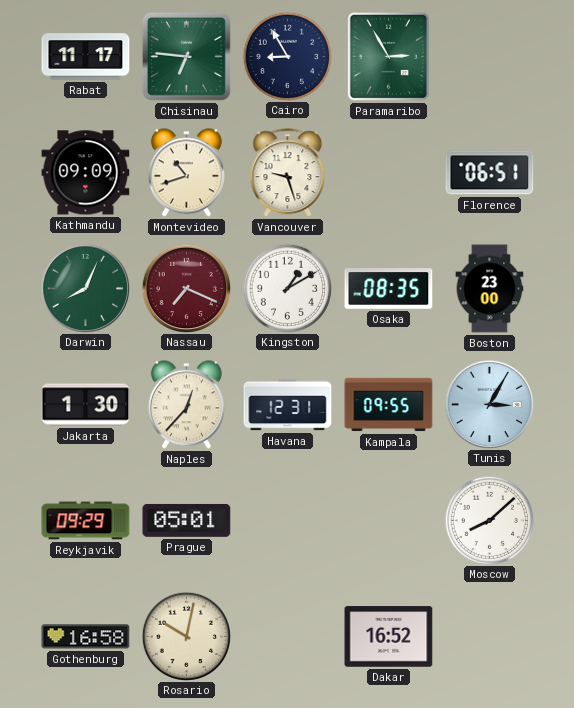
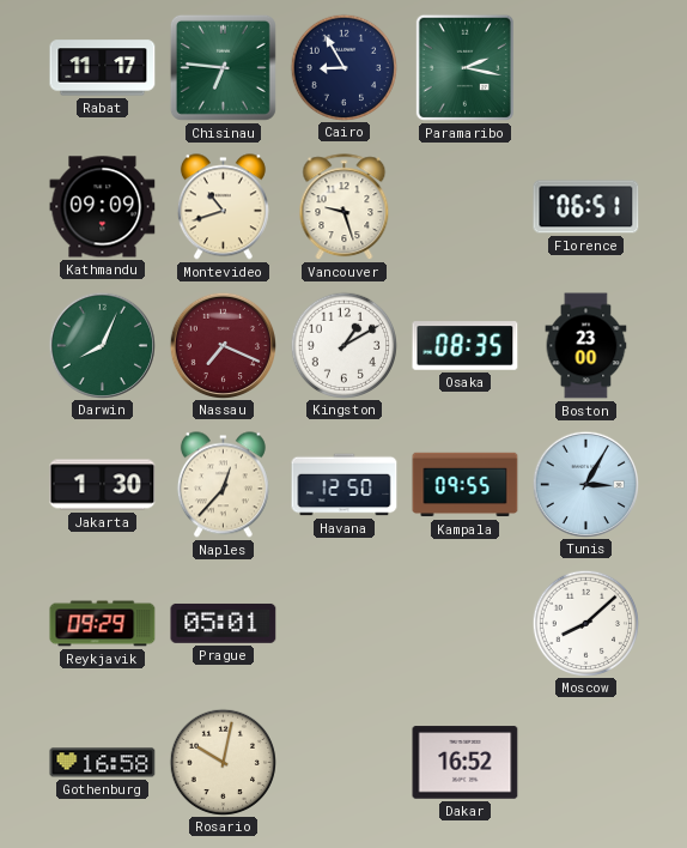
Paramaribo: 2:55 -> 2:17 (464, 67)
Havana: 12:31 -> 12:50 (345, 485)
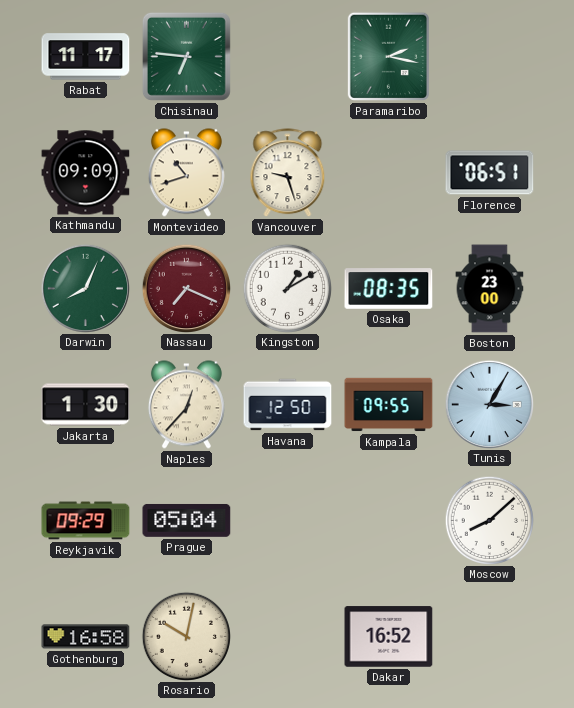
Cairo: 8:55 -> none (343, 67)
Prague: 05:01 -> 05:04 (187, 520)
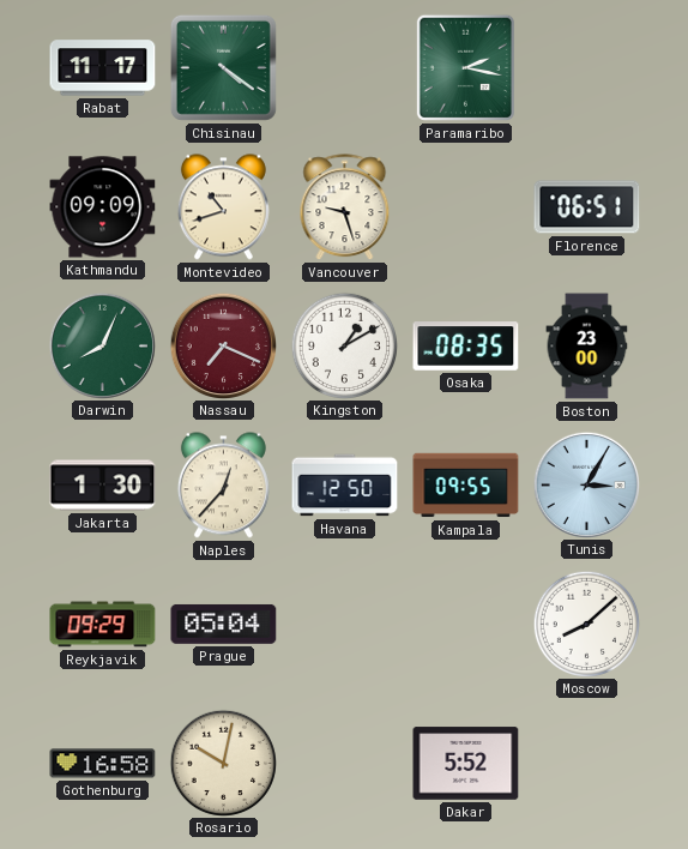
Chisinau: 6:46 -> 4:21 (223, 67)
Dakar: 16:52 -> 5:52 (466, 764)
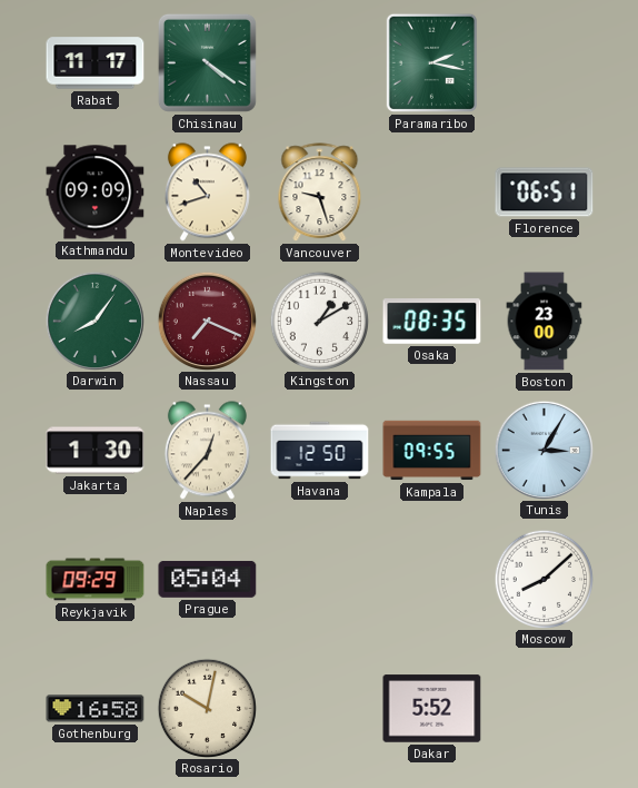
Darwin: 8:04 -> 8:06 (94, 321)
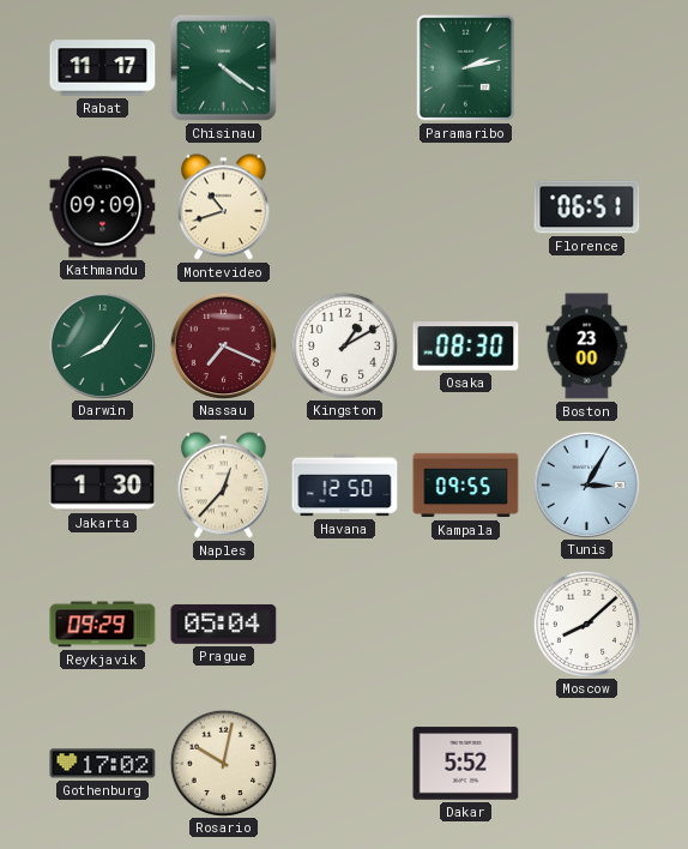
Paramaribo: 2:17 -> 2:13 (465, 67)
Vancouver: 9:27 -> none (320, 193)
Osaka: 08:35 -> 08:30 (466, 347)
Gothenburg: 16:58 -> 17:02 (103, 764)
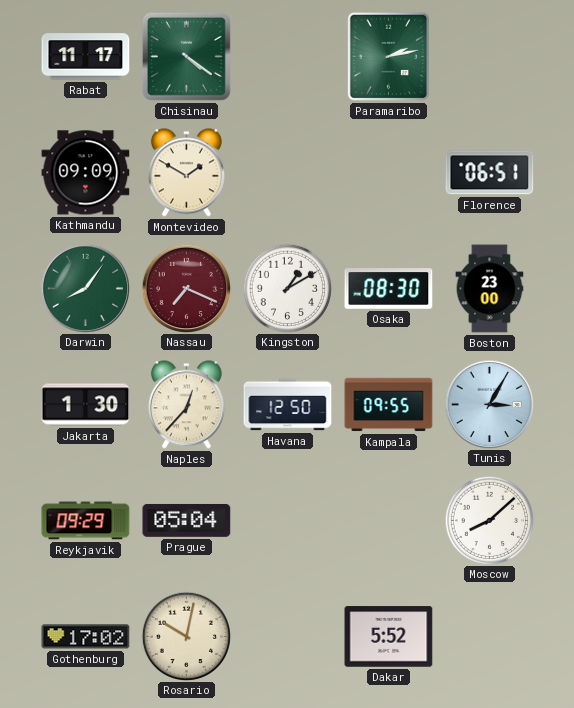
Montevideo: 10:42 -> 1:50 (186, 173)
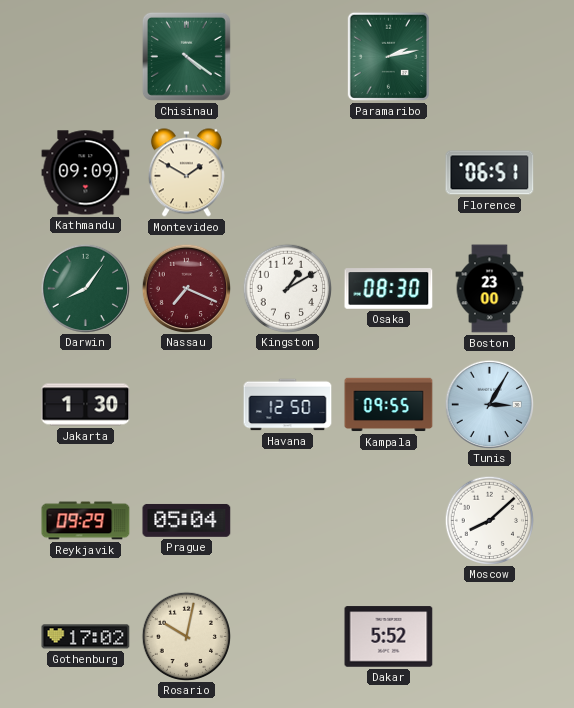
Rabat: 11:17 -> none (86, 57)
Naples: 12:37 -> none (186, 405)
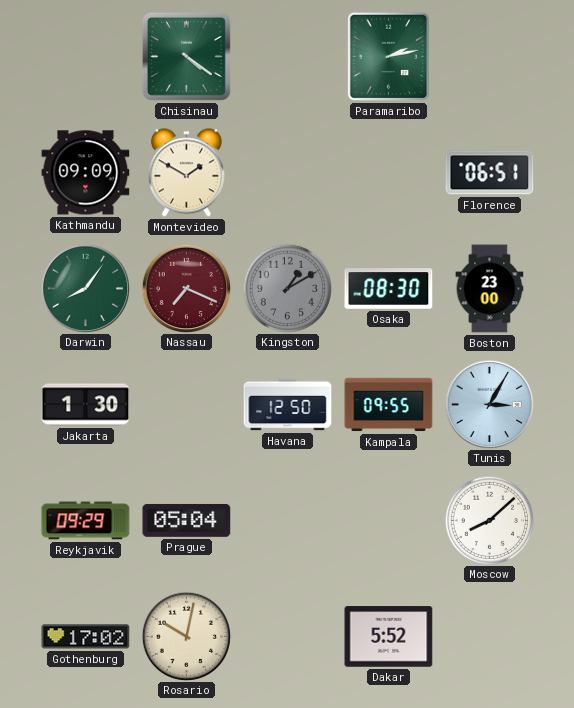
Kingston dial: white -> grey (287, 288)
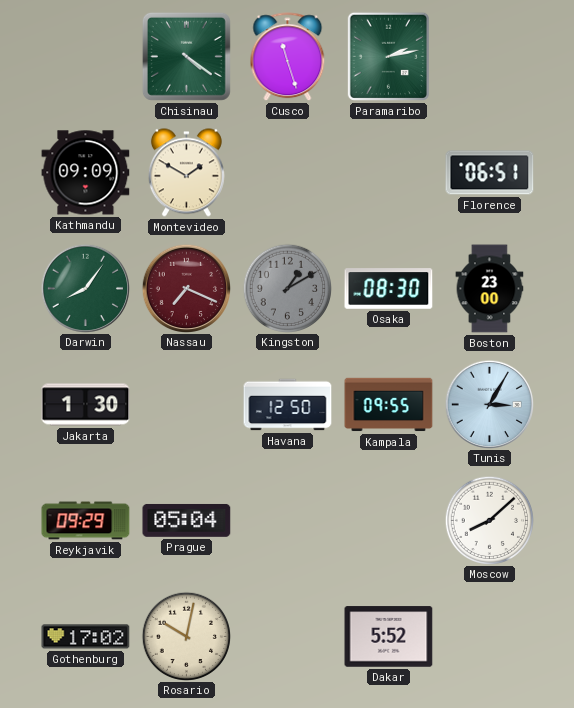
Cusco: none -> 11:27 (288, 57)
